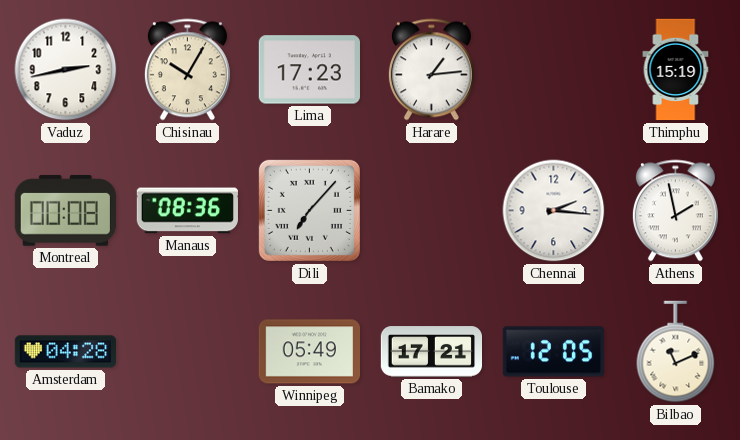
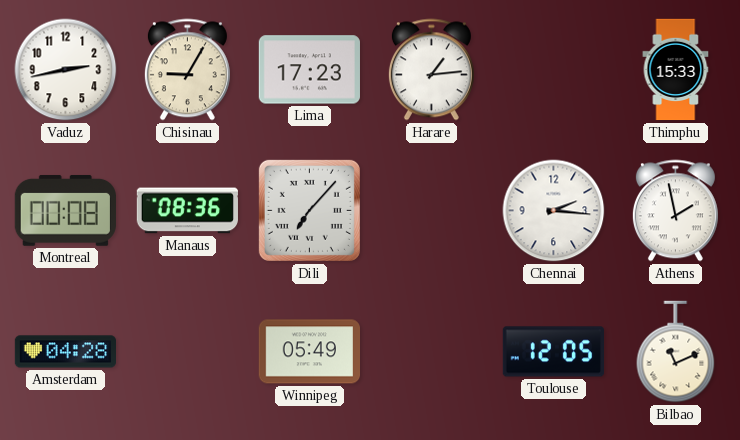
Chisinau: 10:05 -> 9:05 (187, 70)
Thimphu: 15:19 -> 15:33 (676, 70)
Bamako: 17:21 -> none (431, 352)
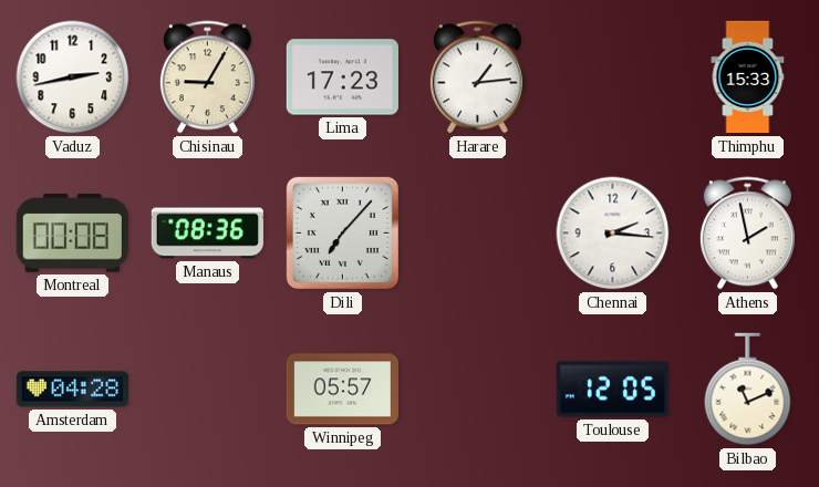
Winnipeg: 05:49 -> 05:57 (342, 390)
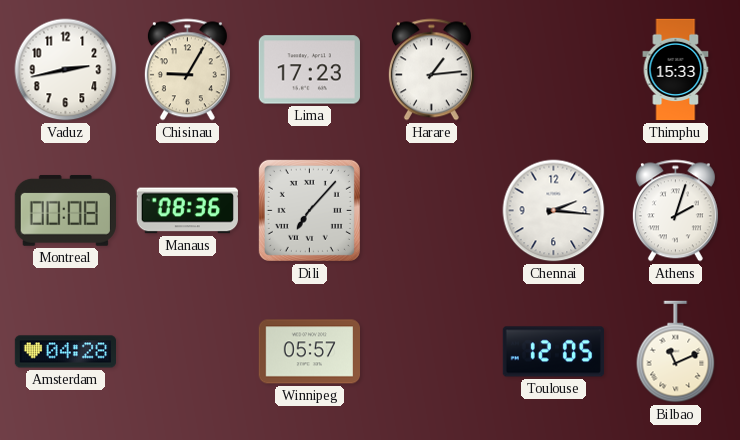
Athens: 1:58 -> 2:03 (675, 211)
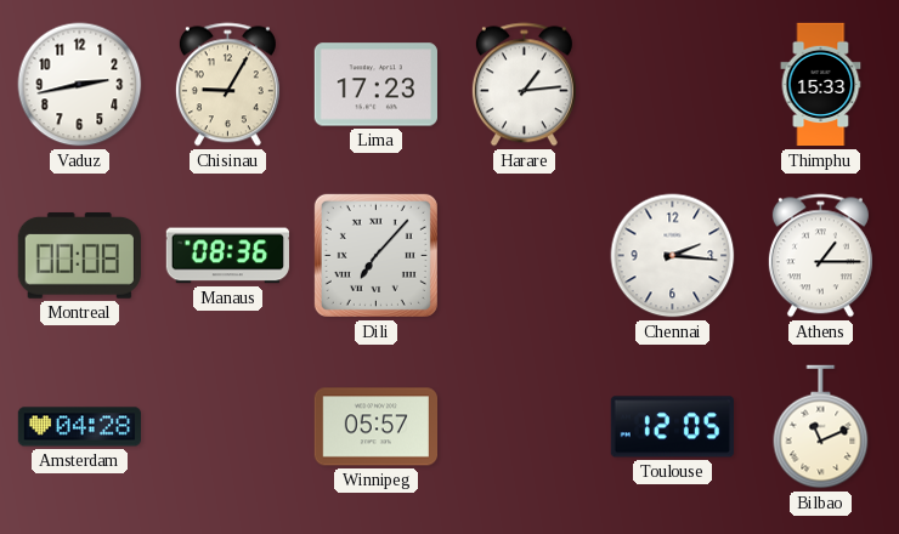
Athens: 2:03 -> 1:15 (820, 256)
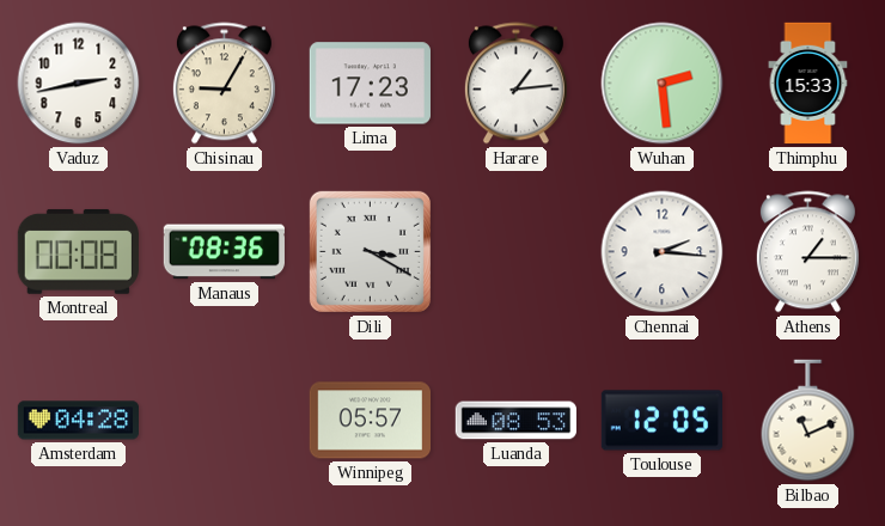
Wuhan: none -> 2:29 (663, 84)
Dili: 7:07 -> 3:20 (370, 251)
Luanda: none -> 08:53 (515, 421)
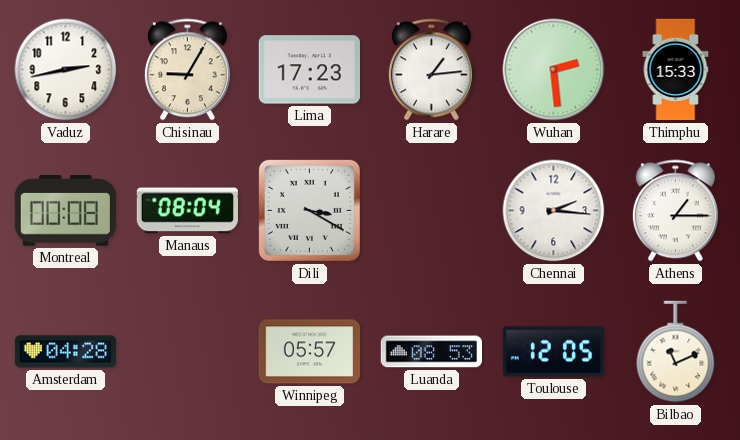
Manaus: 08:36 -> 08:04 (187, 211)
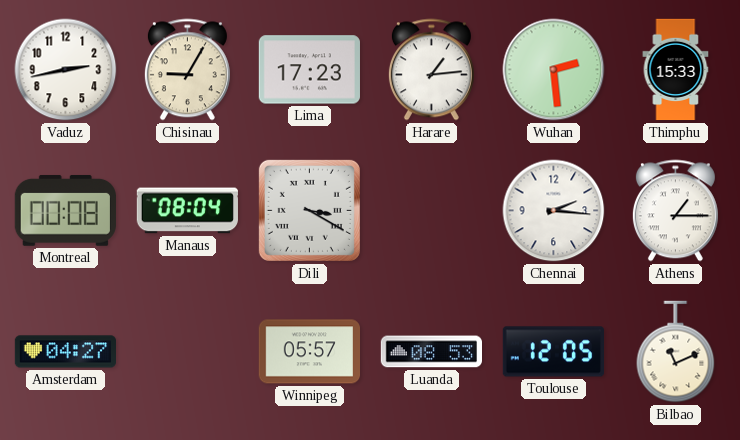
Amsterdam: 04:28 -> 04:27 (65, 352)
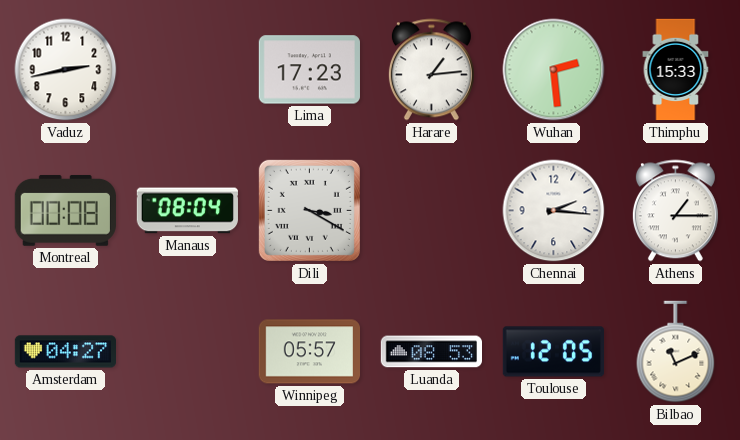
Chisinau: 9:05 -> none (187, 70)
